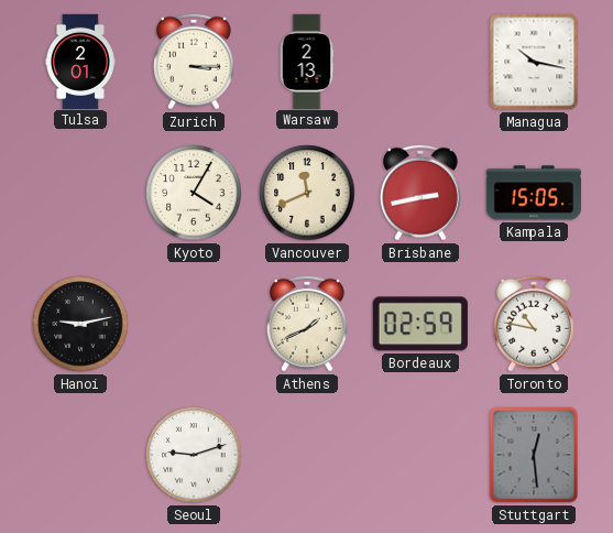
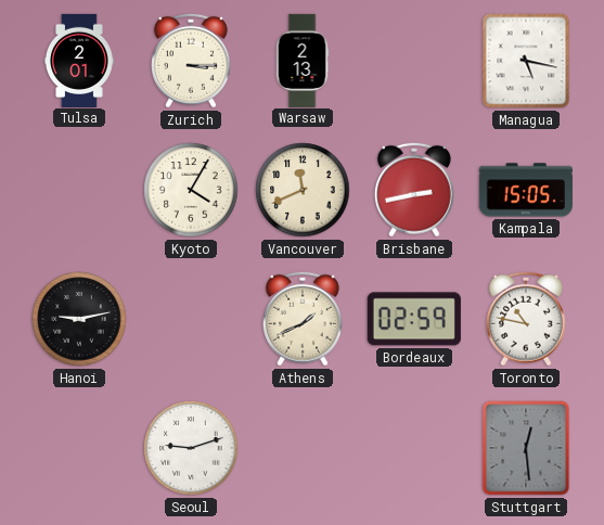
Managua: 10:17 -> 5:17 (526, 61)
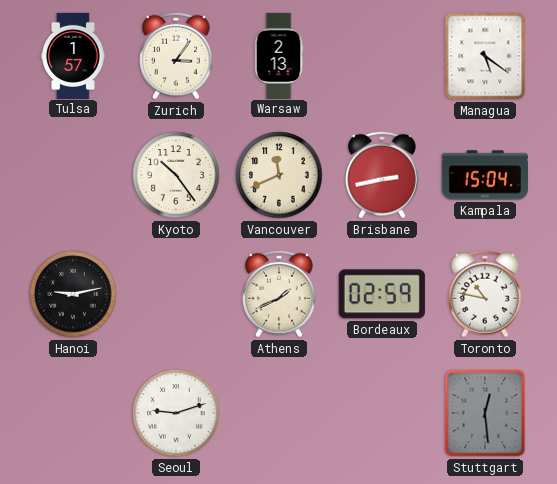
Tulsa: 2:01 -> 1:57 (73, 55)
Zurich: 3:15 -> 3:06 (177, 56)
Managua: 5:17 -> 5:21 (485, 56)
Kyoto: 4:05 -> 10:24 (176, 175)
Kampala: 15:05 -> 15:04 (485, 175)
